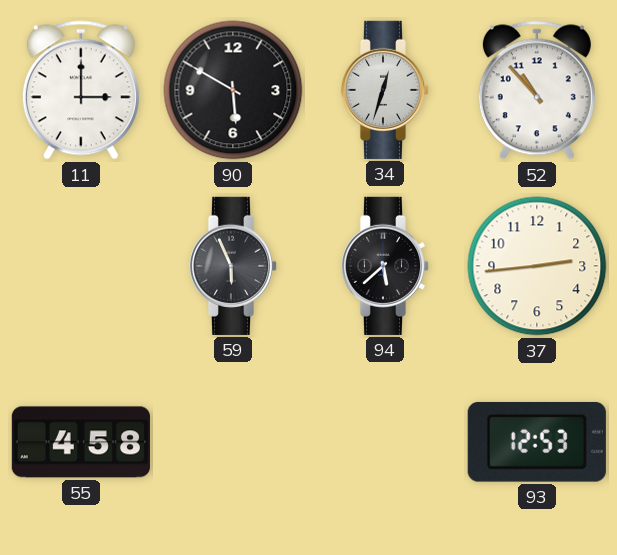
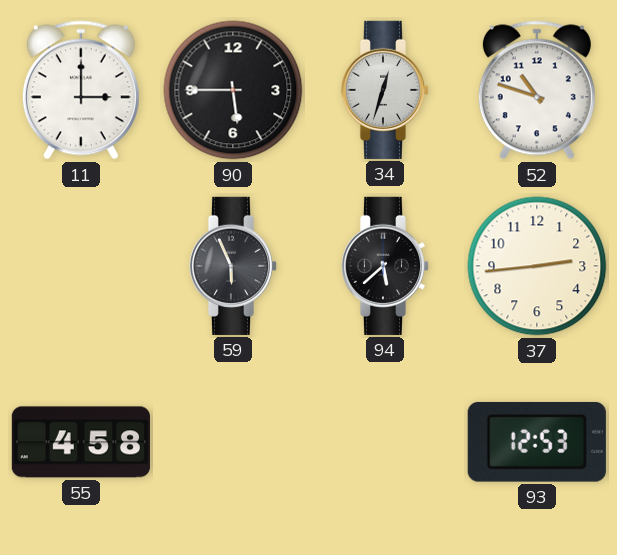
90: 5:50 -> 5:45 (233, 90)
52: 10:53 -> 10:48 (537, 90)
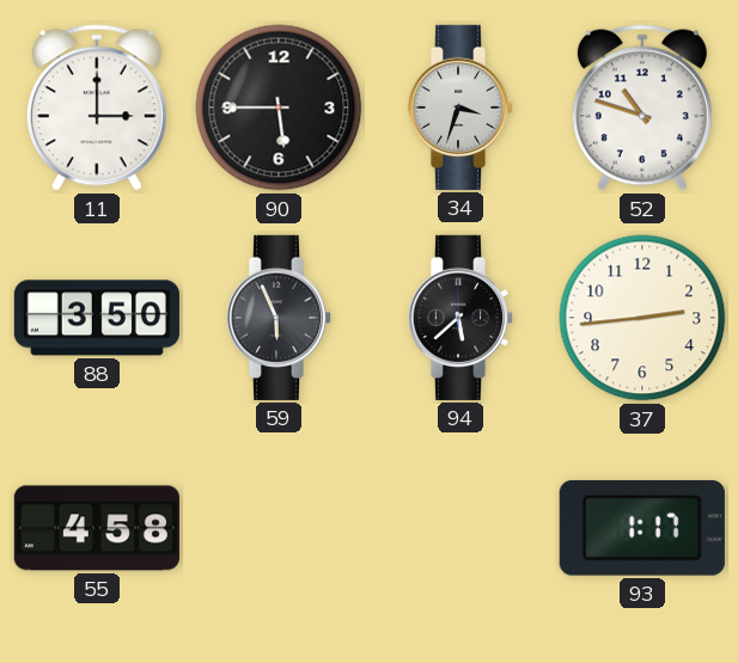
34: 12:33 -> 3:33 (461, 108)
88: none -> 3:50 (97, 318)
93: 12:53 -> 1:17 (642, 528)
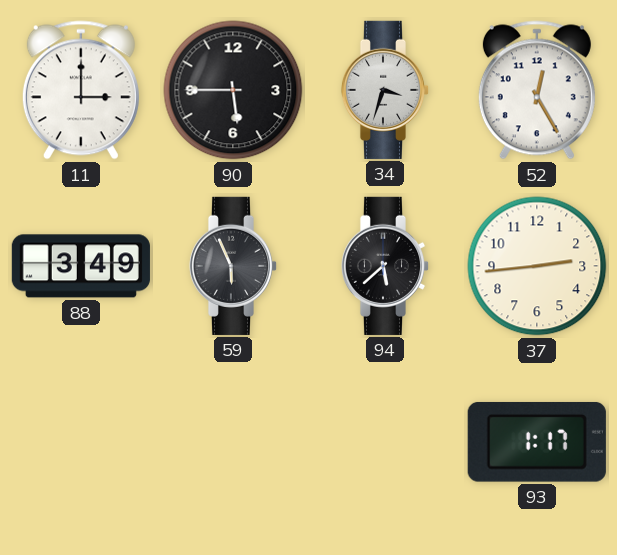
52: 10:48 -> 12:25 (537, 90)
88: 3:50 -> 3:49 (81, 266)
55: 4:58 -> none (97, 528)
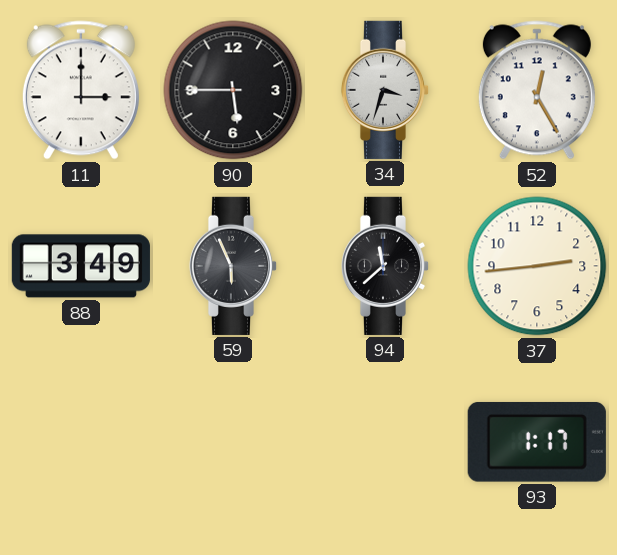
94: 5:38 -> 11:38 (385, 266)
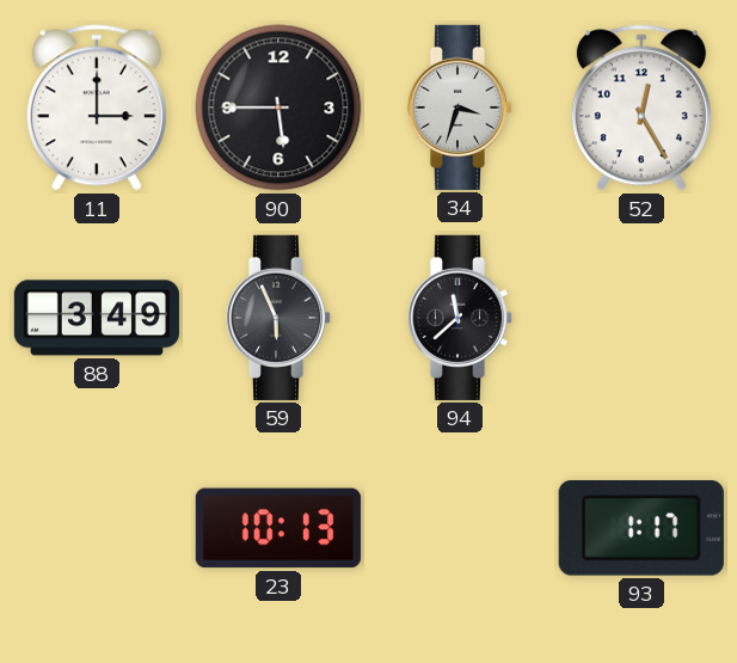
37: 2:44 -> none (537, 266)
23: none -> 10:13 (278, 528)
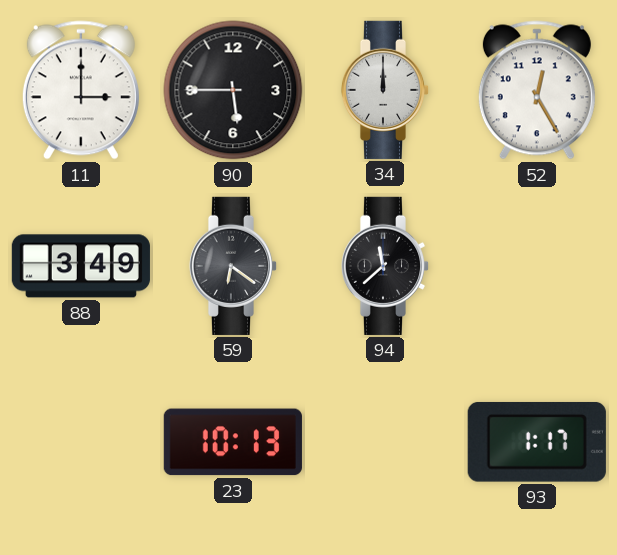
34: 3:33 -> 12:00 (385, 90)
59: 5:56 -> 6:21 (233, 266)
